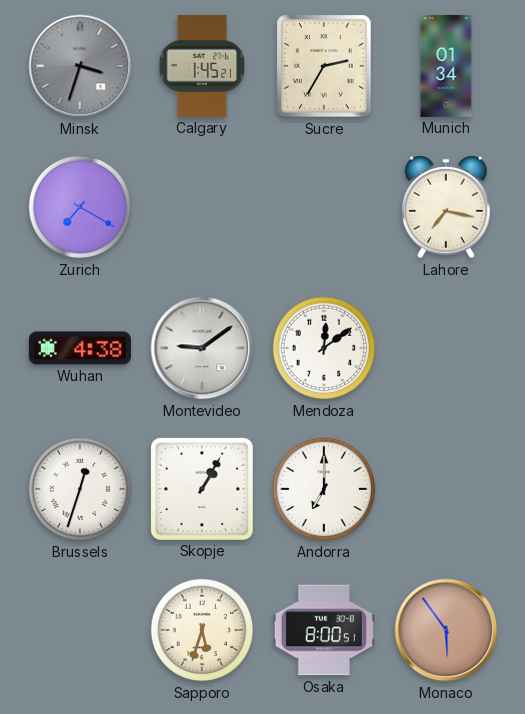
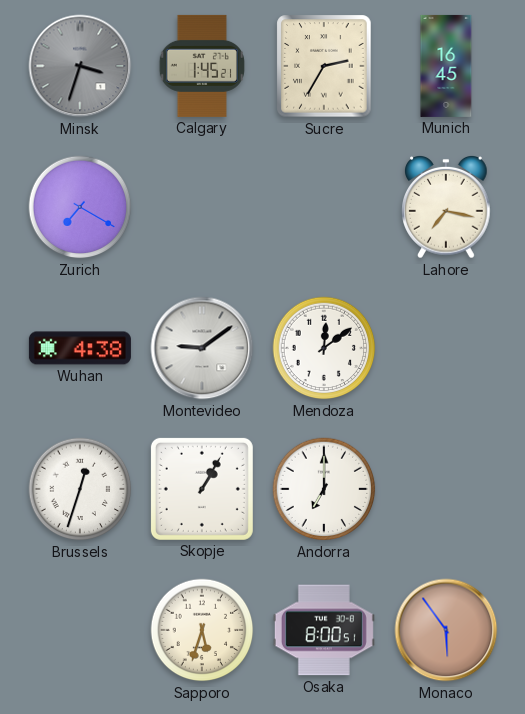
Munich: 01:34 -> 16:45 (446, 66)
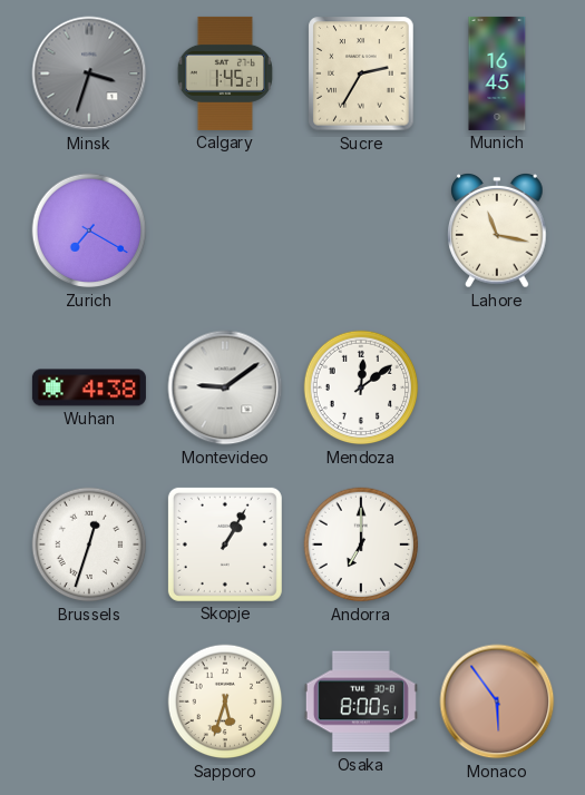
Lahore: 7:17 -> 11:17 (497, 232)
